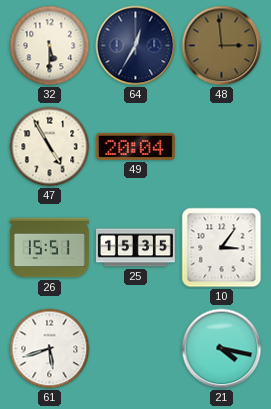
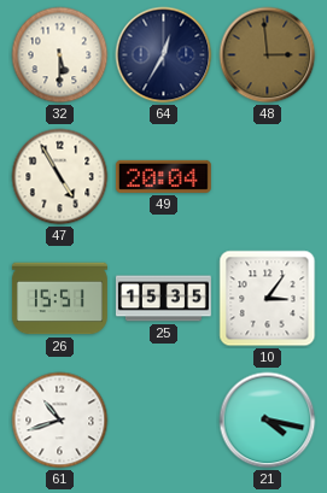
61: 5:42 -> 10:42 (60, 421)
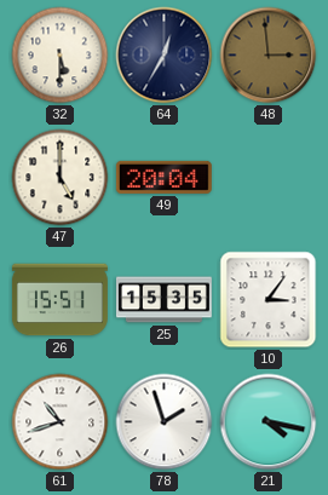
47: 4:55 -> 5:00 (61, 178)
78: none -> 1:57 (165, 422)
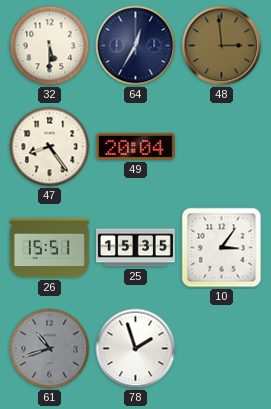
47: 5:00 -> 8:24 (50, 147)
61 dial: white -> grey (50, 349)
21: 4:17 -> none (269, 422)
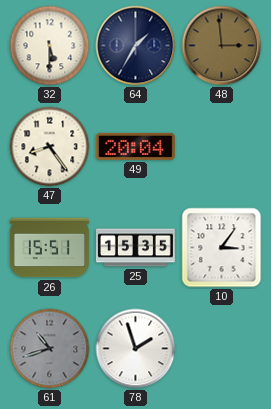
64: 12:35 -> 1:35 (136, 46)
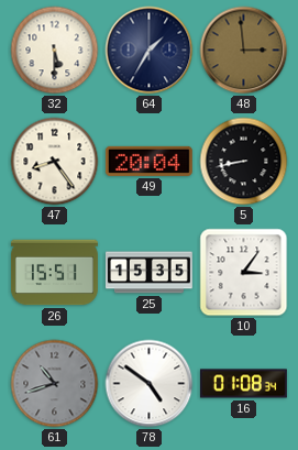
5: none -> 8:43 (244, 162)
78: 1:57 -> 4:51 (150, 384)
16: none -> 01:08 (243, 384)
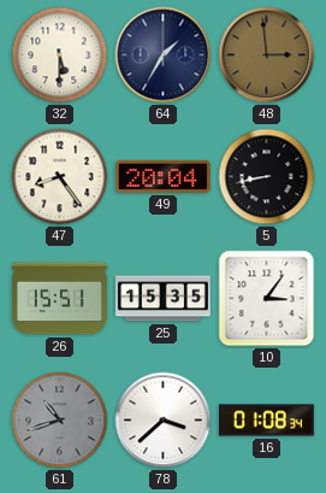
78: 4:51 -> 3:38 (164, 421)
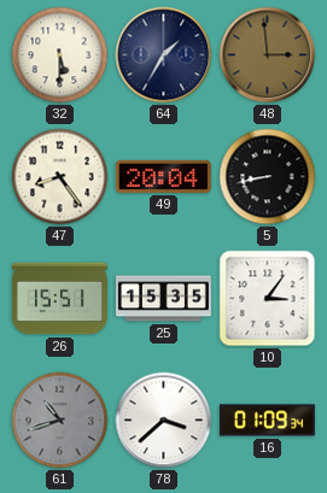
16: 01:08 -> 01:09 (267, 421)
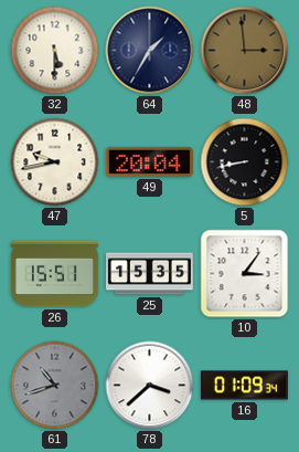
47: 8:24 -> 9:43 (55, 162)
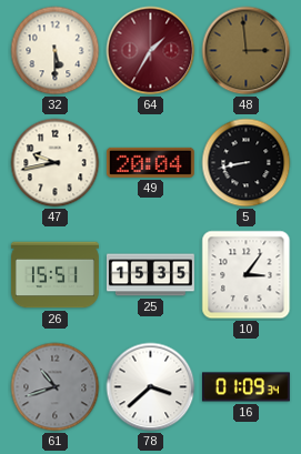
64 dial: navy -> burgundy (151, 51)
